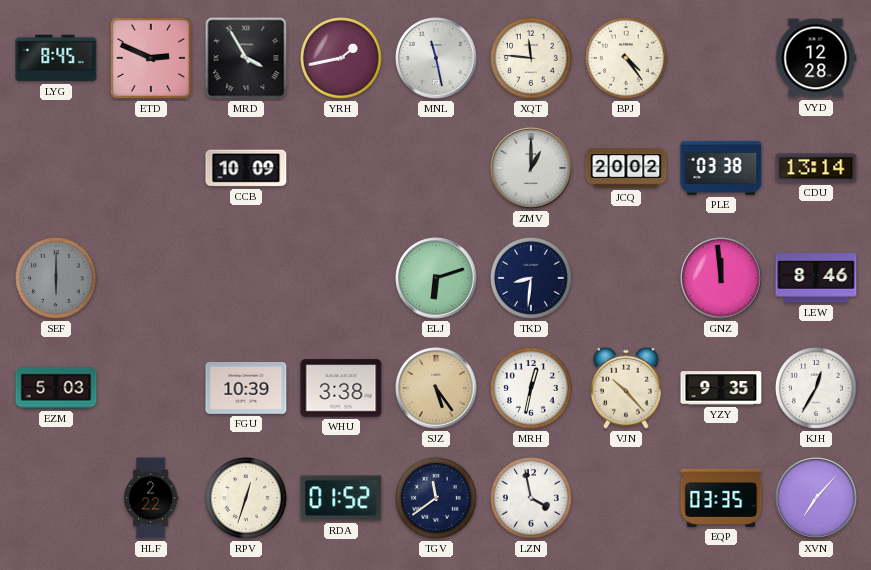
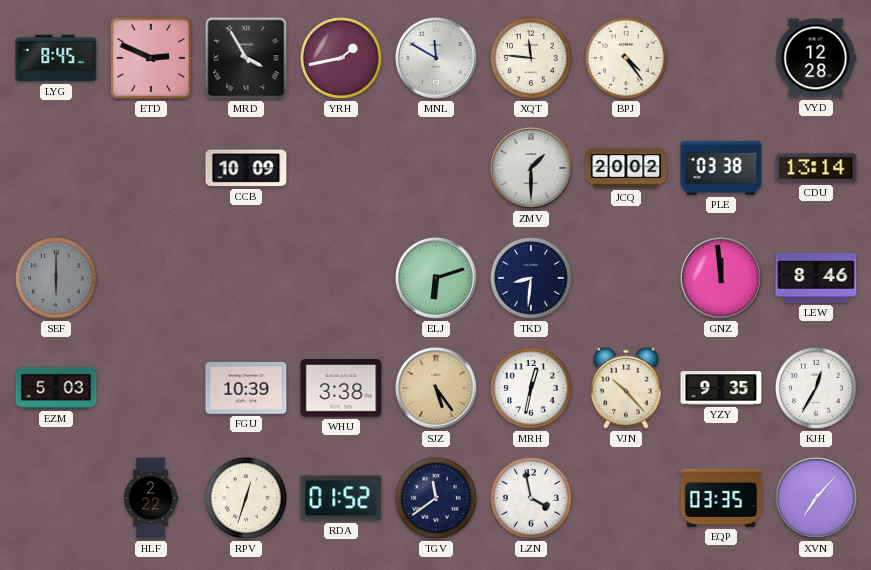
MNL: 11:28 -> 11:50 (436, 58)
ZMV: 1:00 -> 1:30 (531, 168)
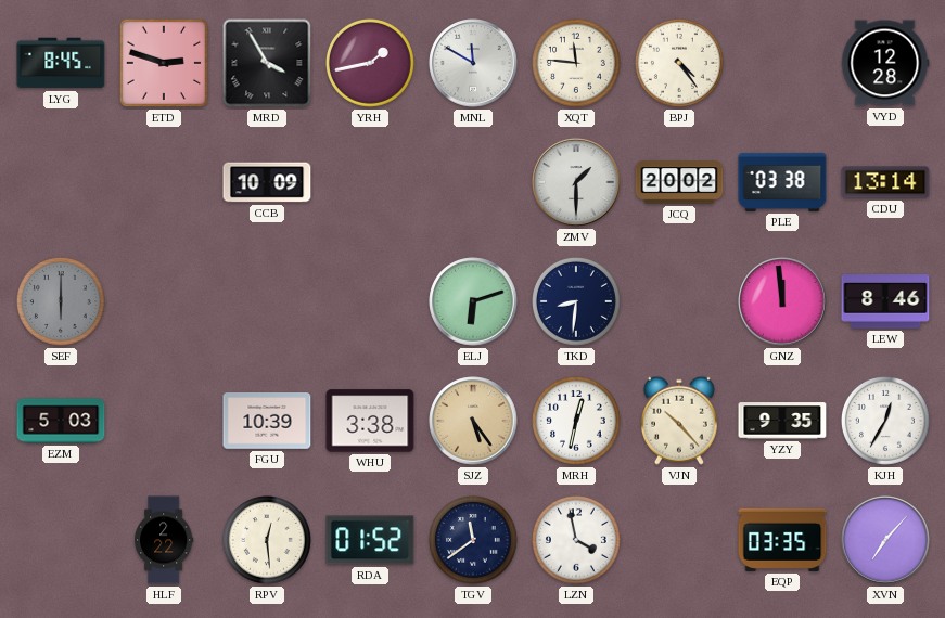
ETD: 2:49 -> 2:48 (164, 63)
RPV: 12:33 -> 12:29 (267, 540)
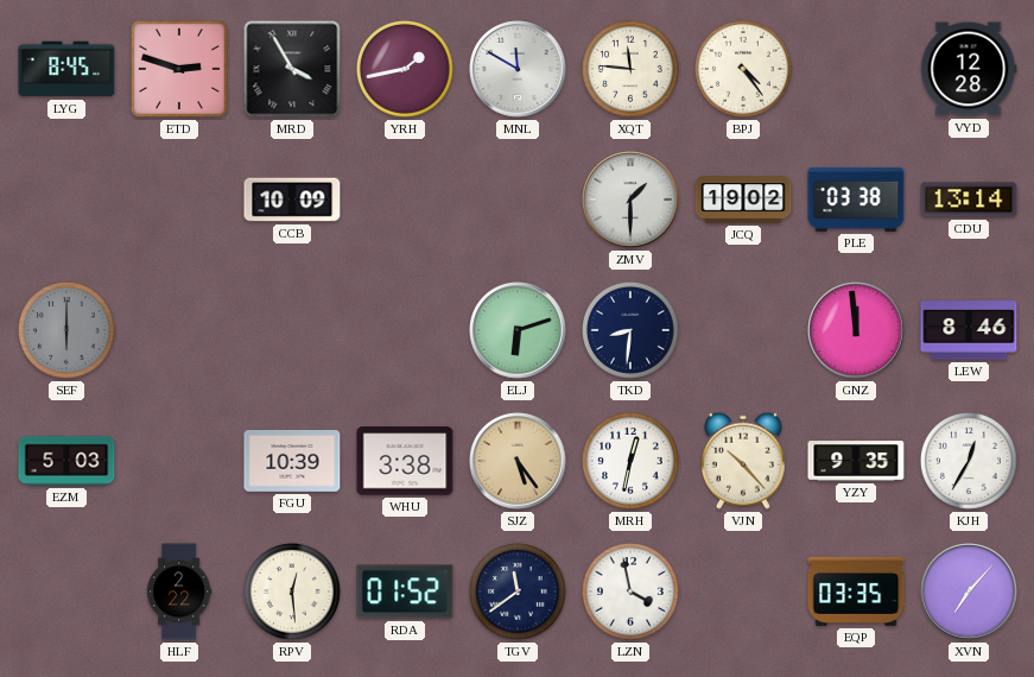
JCQ: 20:02 -> 19:02 (743, 200)
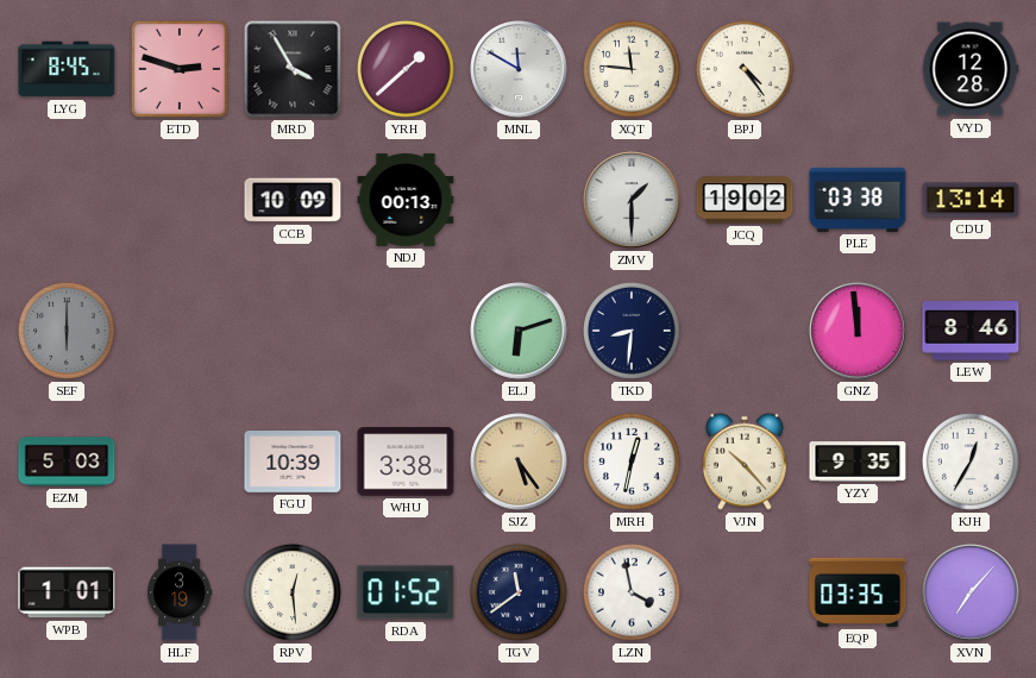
YRH: 1:43 -> 1:38 (406, 69)
NDJ: none -> 00:13 (406, 200)
WPB: none -> 1:01 (67, 592)
HLF: 2:22 -> 3:19 (180, 592)
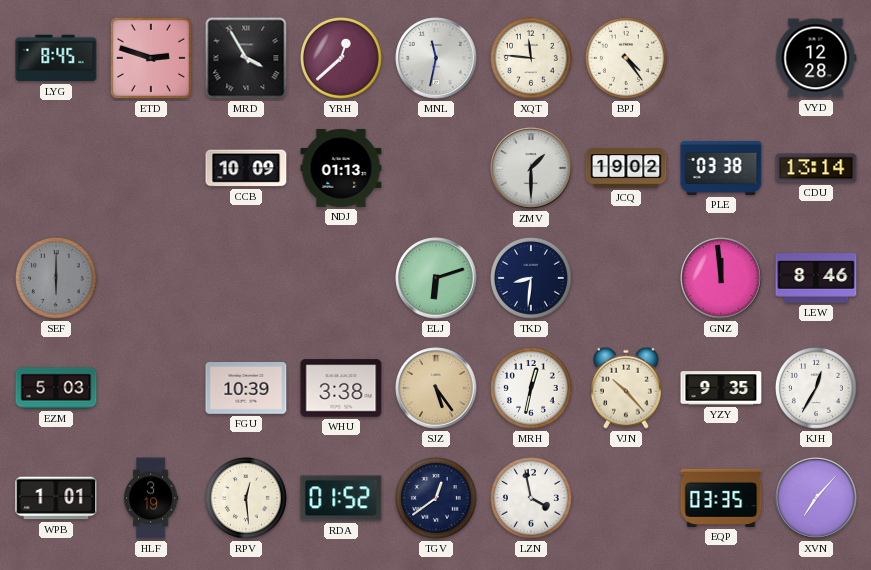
YRH: 1:38 -> 12:38 (341, 58)
MNL: 11:50 -> 11:32 (436, 58)
NDJ: 00:13 -> 01:13 (341, 168)
TGV: 11:39 -> 12:39 (436, 498)
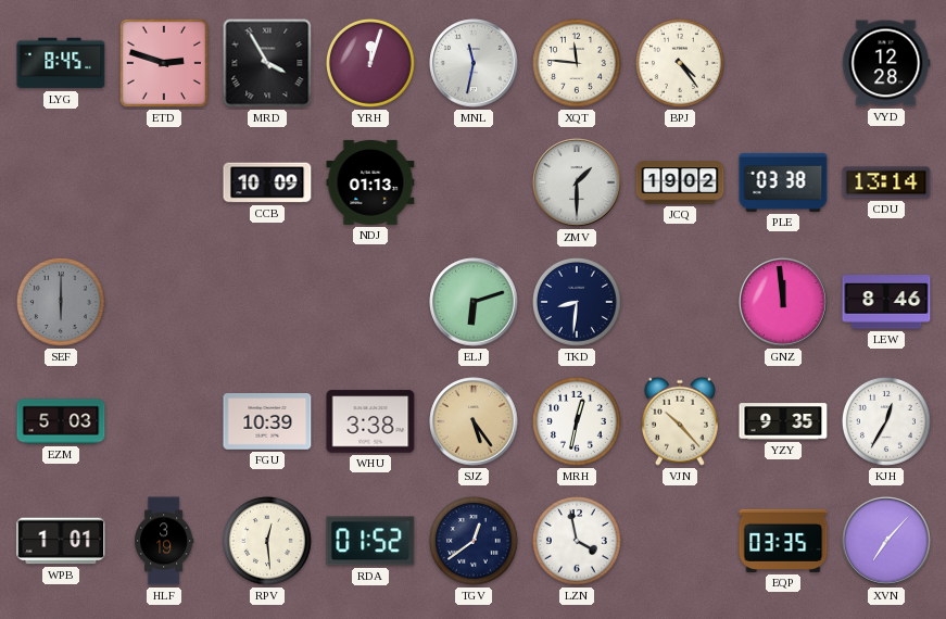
YRH: 12:38 -> 12:03 (370, 63)
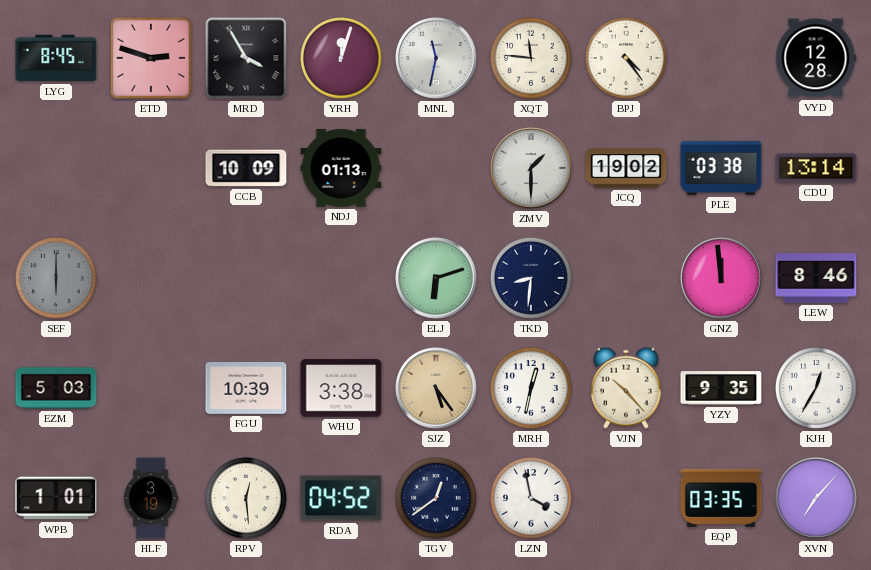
RDA: 01:52 -> 04:52 (341, 498)
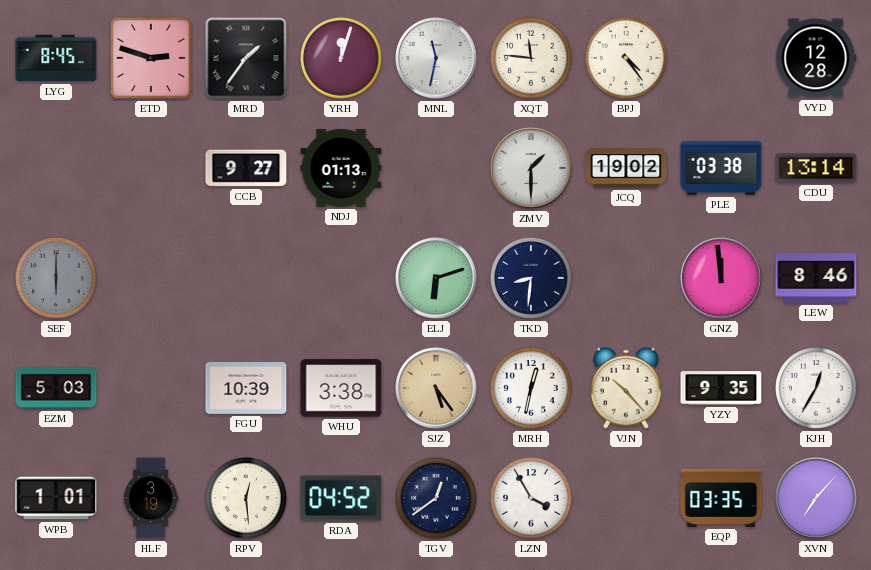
MRD: 3:55 -> 1:36 (246, 58)
CCB: 10:09 -> 9:27 (246, 168)
LZN: 3:58 -> 3:55 (531, 498)
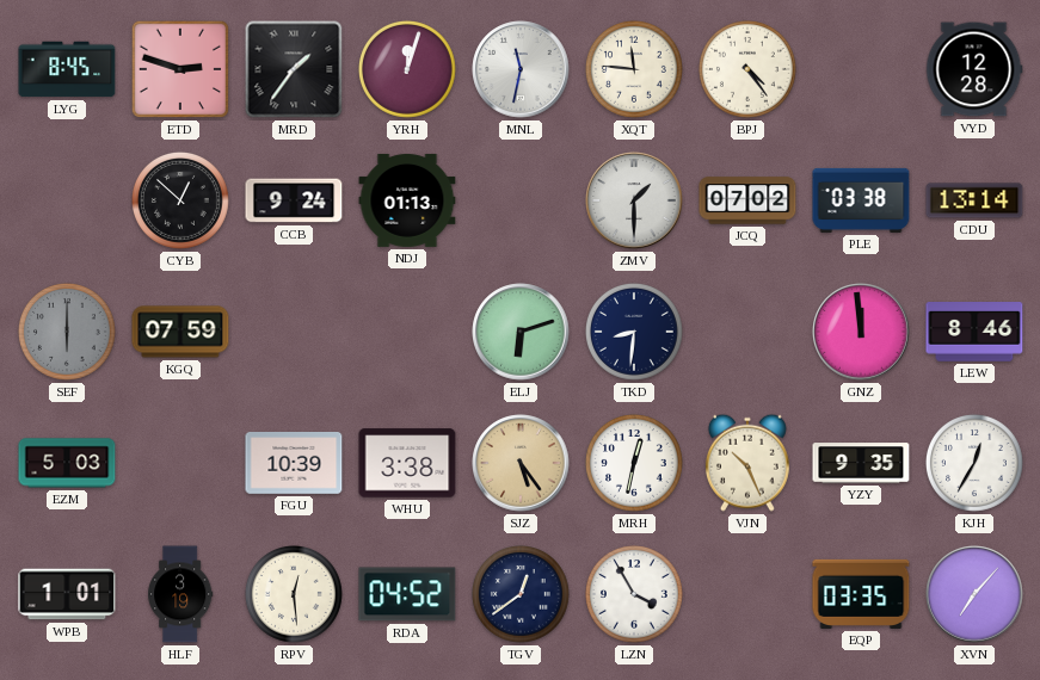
CYB: none -> 12:52 (180, 200)
CCB: 9:27 -> 9:24 (294, 200)
JCQ: 19:02 -> 07:02 (747, 200)
KGQ: none -> 07:59 (180, 332)
VJN: 10:23 -> 10:26 (747, 463)
